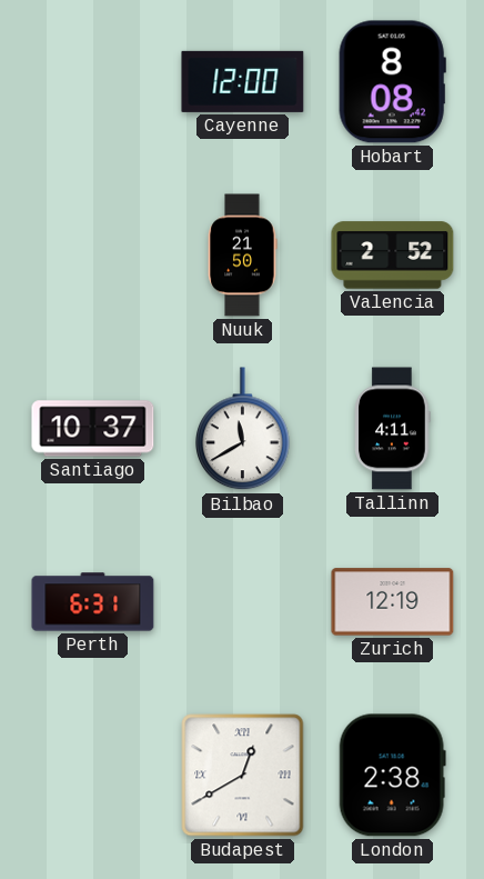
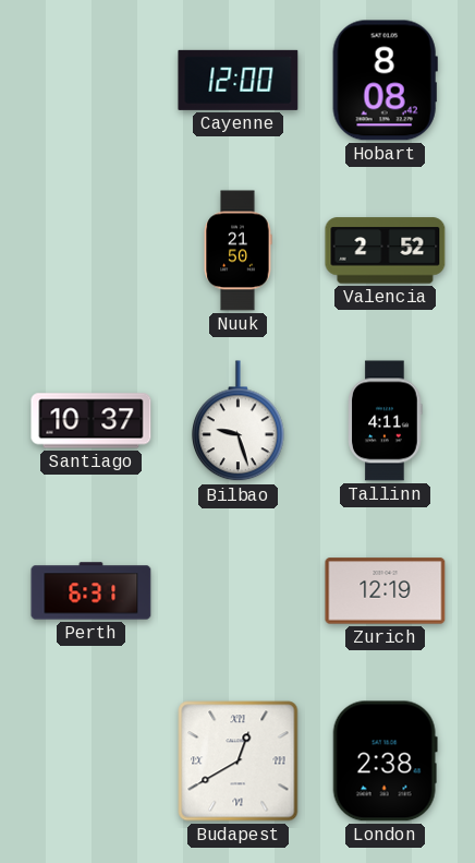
Bilbao: 11:40 -> 9:27 (239, 421)
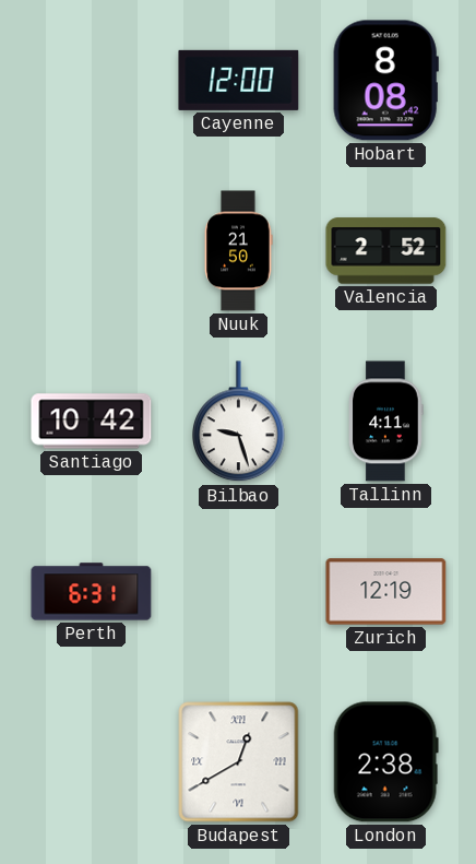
Santiago: 10:37 -> 10:42 (92, 422)
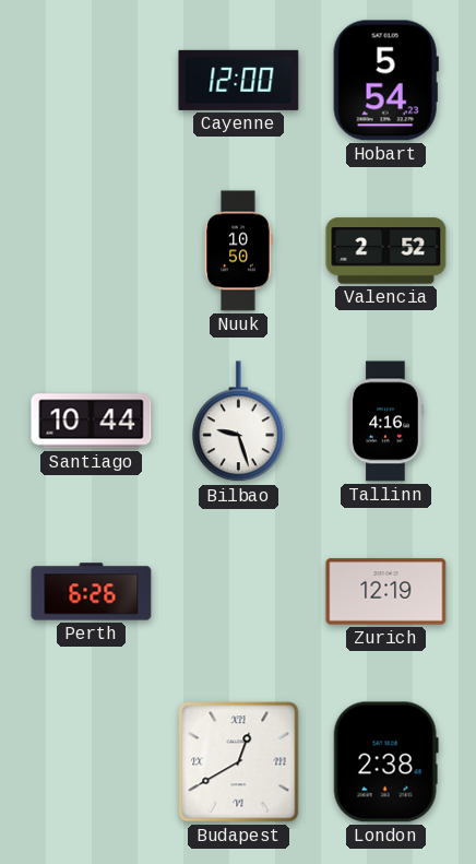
Hobart: 8:08 -> 5:54 (385, 81)
Nuuk: 21:50 -> 10:50 (238, 251)
Santiago: 10:42 -> 10:44 (92, 422)
Tallinn: 4:11 -> 4:16 (386, 422)
Perth: 6:31 -> 6:26 (92, 592)
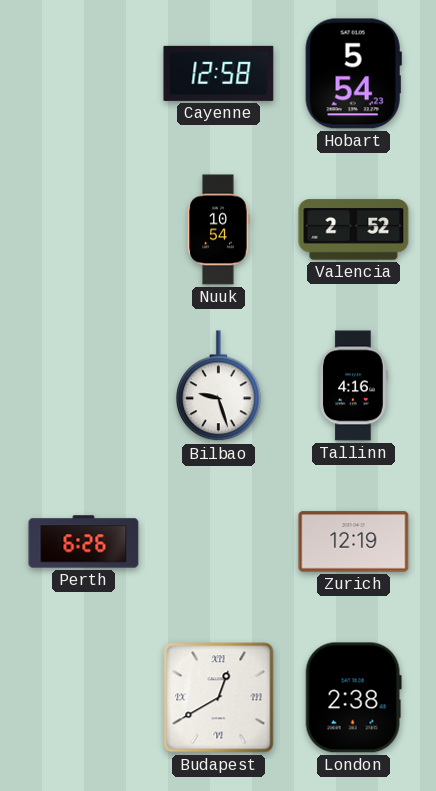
Cayenne: 12:00 -> 12:58 (219, 73)
Nuuk: 10:50 -> 10:54 (218, 230)
Santiago: 10:44 -> none (92, 422)
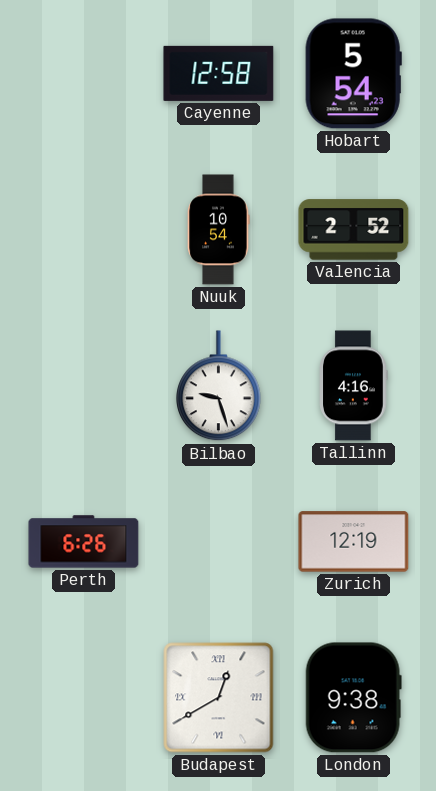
London: 2:38 -> 9:38 (353, 698)
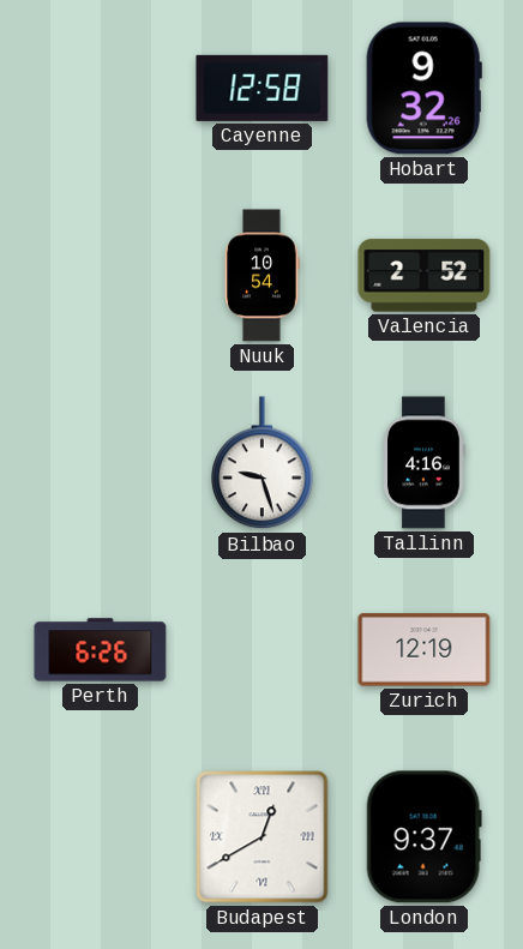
Hobart: 5:54 -> 9:32 (423, 89)
London: 9:38 -> 9:37 (423, 837)
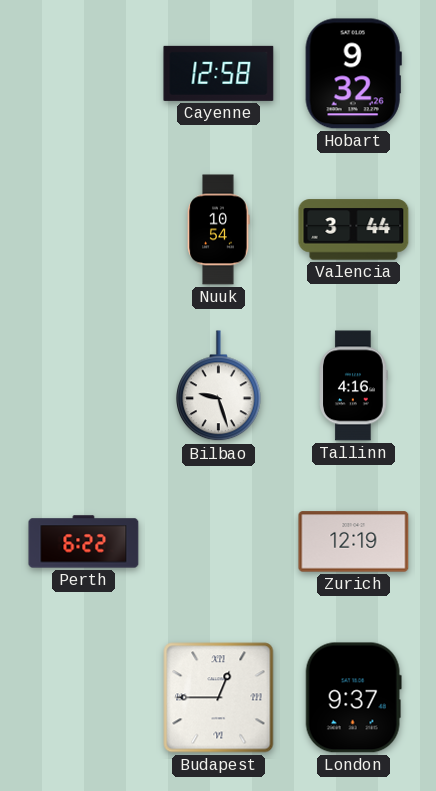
Valencia: 2:52 -> 3:44 (354, 230)
Perth: 6:26 -> 6:22 (84, 542)
Budapest: 12:40 -> 12:45 (219, 698)
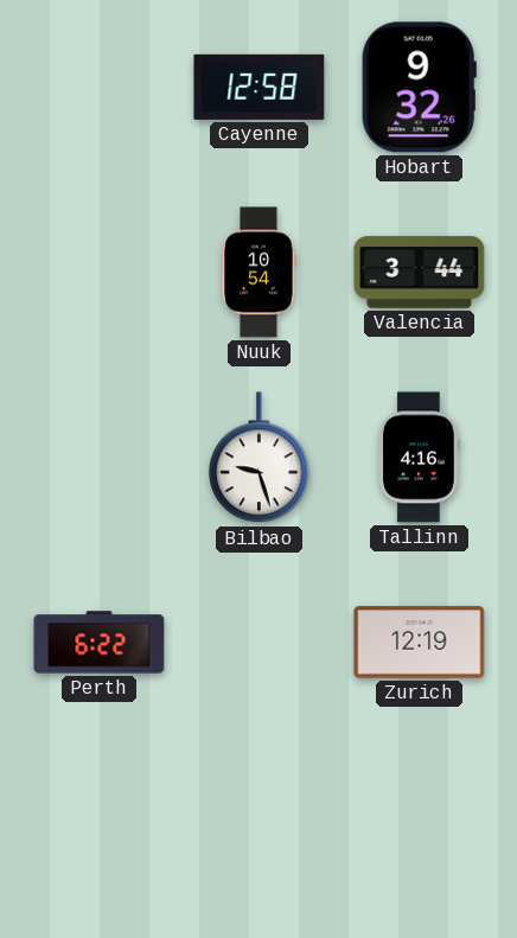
Budapest: 12:45 -> none (219, 698)
London: 9:37 -> none (353, 698)
